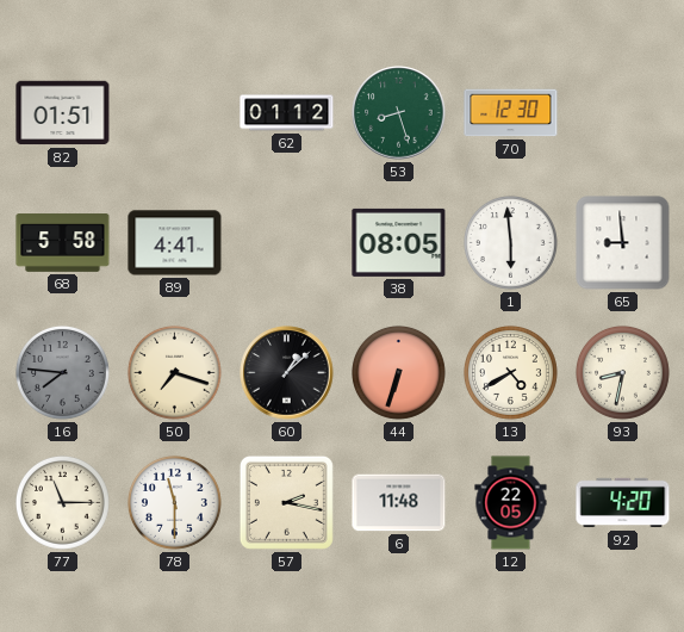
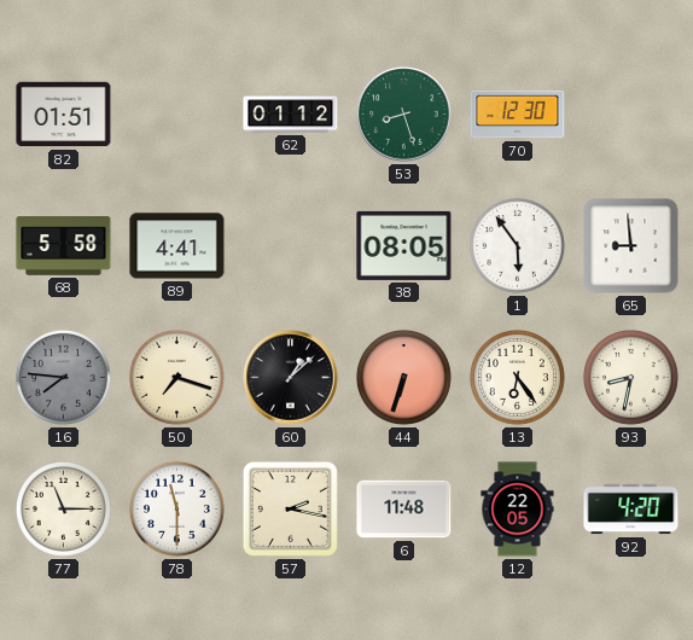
1: 5:59 -> 5:54 (517, 245)
13: 4:40 -> 6:24 (517, 377)
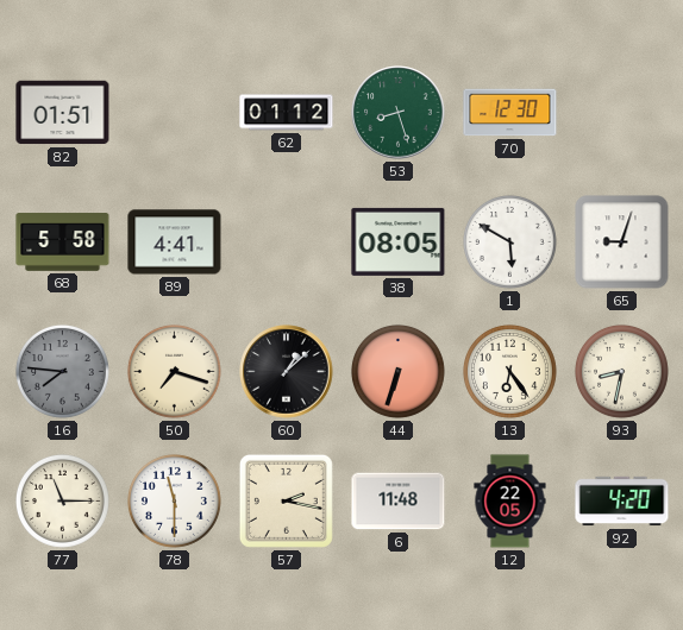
1: 5:54 -> 5:50 (509, 241)
65: 8:59 -> 9:03 (622, 242)
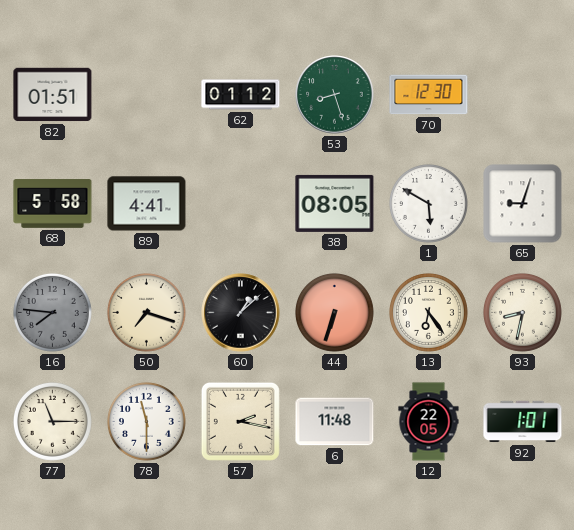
92: 4:20 -> 1:01 (523, 422)
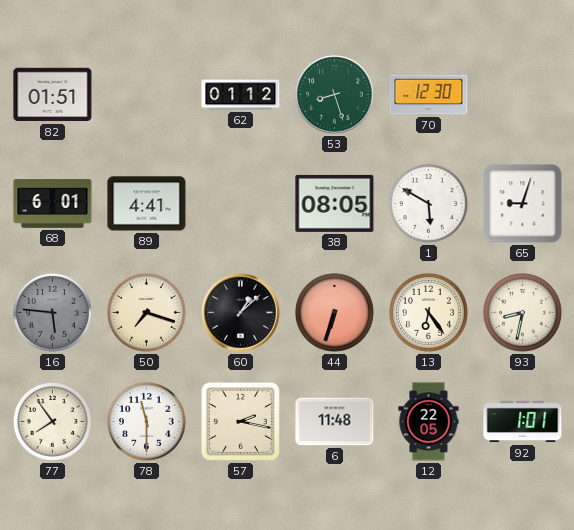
68: 5:58 -> 6:01 (53, 204)
16: 7:46 -> 5:46 (52, 312)
77: 11:15 -> 7:54 (52, 421)
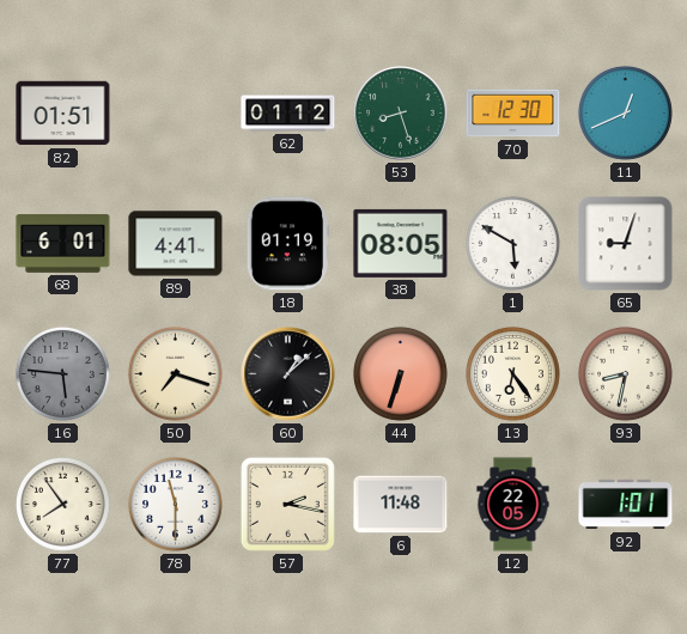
11: none -> 12:41 (625, 112)
18: none -> 01:19 (287, 244)
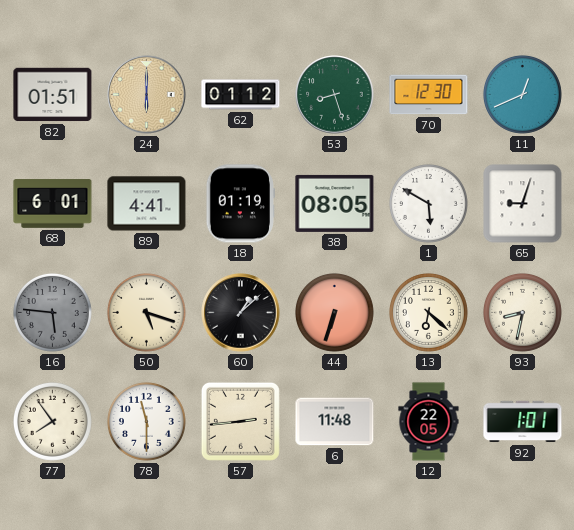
24: none -> 6:00 (147, 95)
50: 7:18 -> 5:18 (146, 312)
13: 6:24 -> 6:22 (428, 312)
57: 2:17 -> 2:44 (240, 421)
